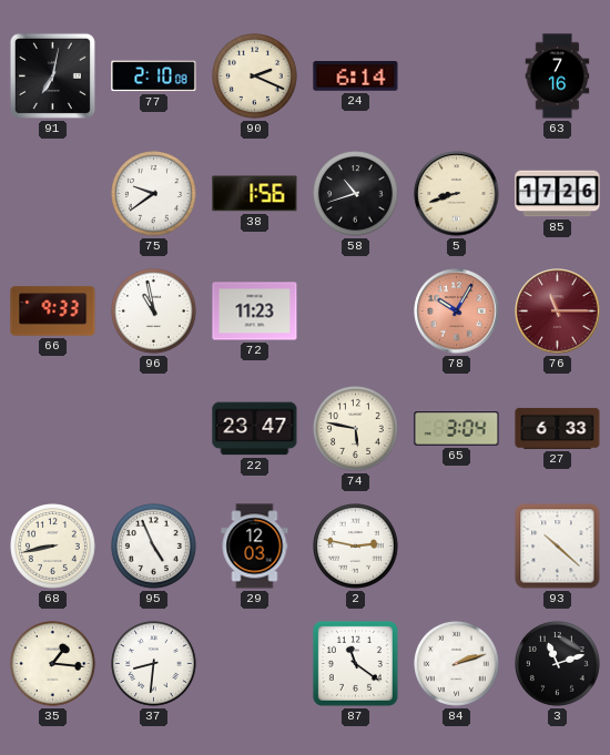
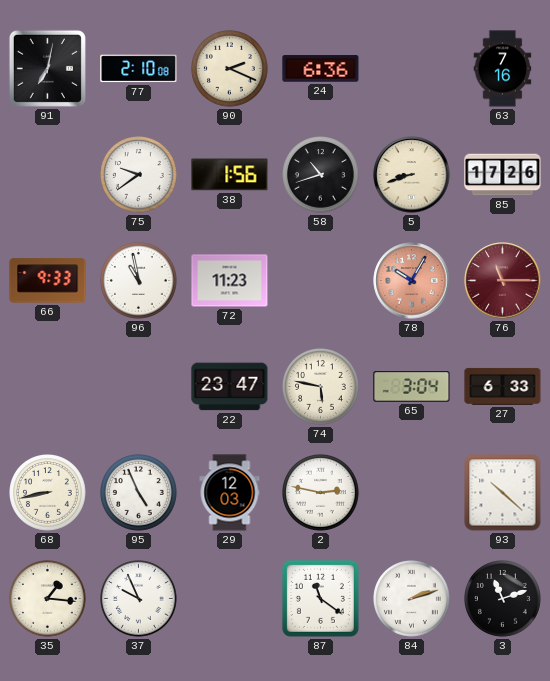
24: 6:14 -> 6:36 (321, 69)
37: 8:31 -> 9:56 (139, 599)
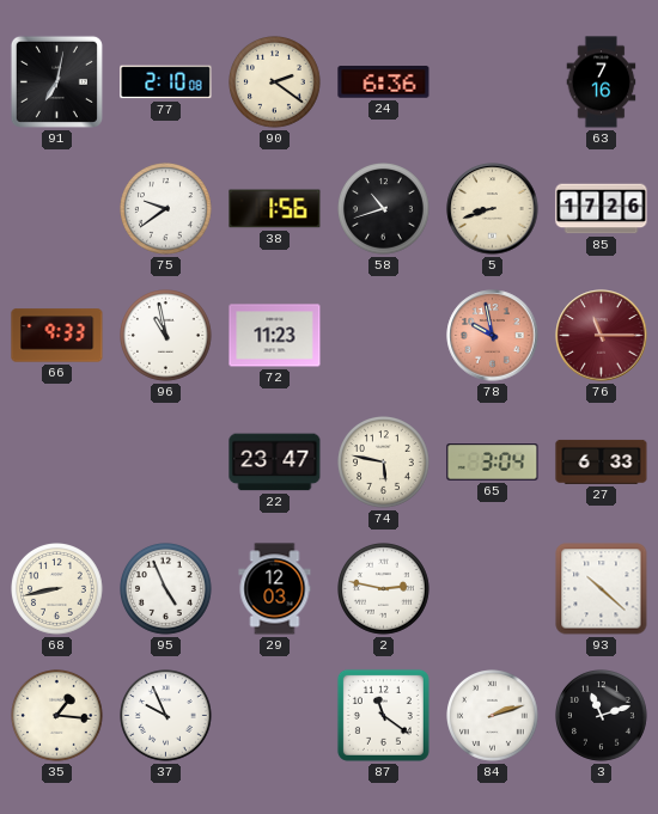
90: 2:19 -> 2:21 (275, 82)
78: 10:05 -> 9:58 (493, 336)
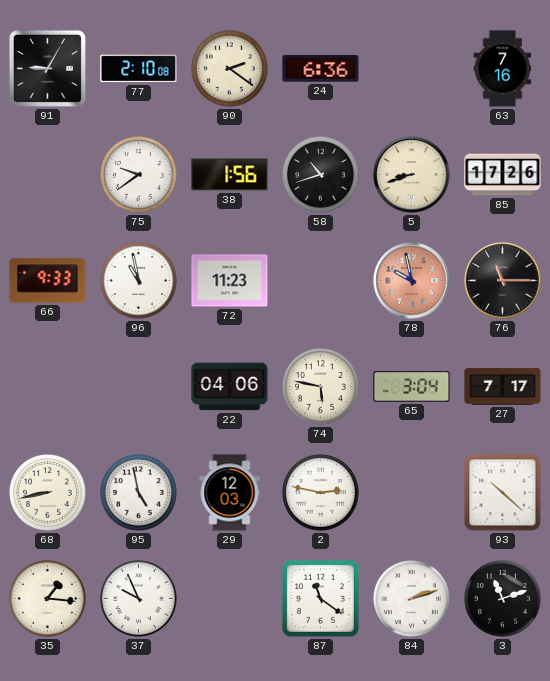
91: 7:02 -> 9:05 (47, 68)
76 dial: burgundy -> black (503, 281)
22: 23:47 -> 04:06 (230, 387)
27: 6:33 -> 7:17 (503, 386)
95: 4:56 -> 4:58 (139, 493)
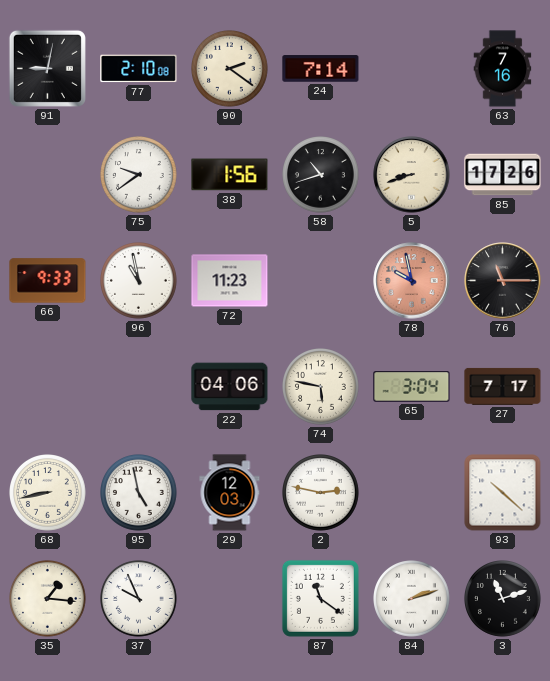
91: 9:05 -> 9:02 (47, 68)
24: 6:36 -> 7:14 (321, 69)
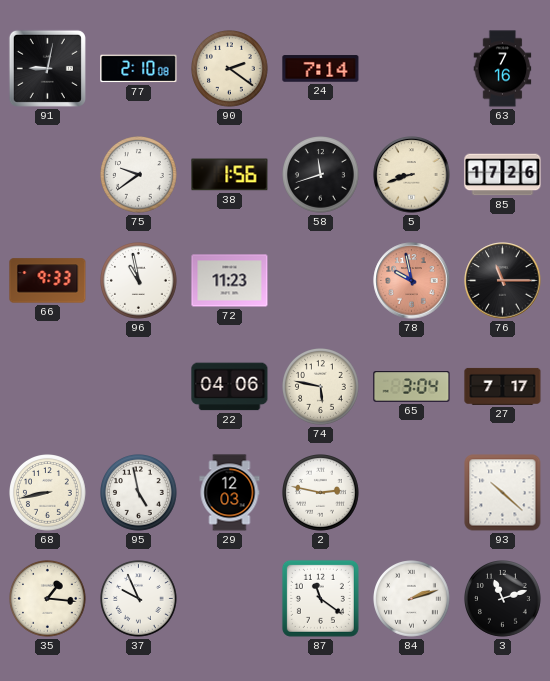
58: 10:42 -> 11:42 (321, 175)
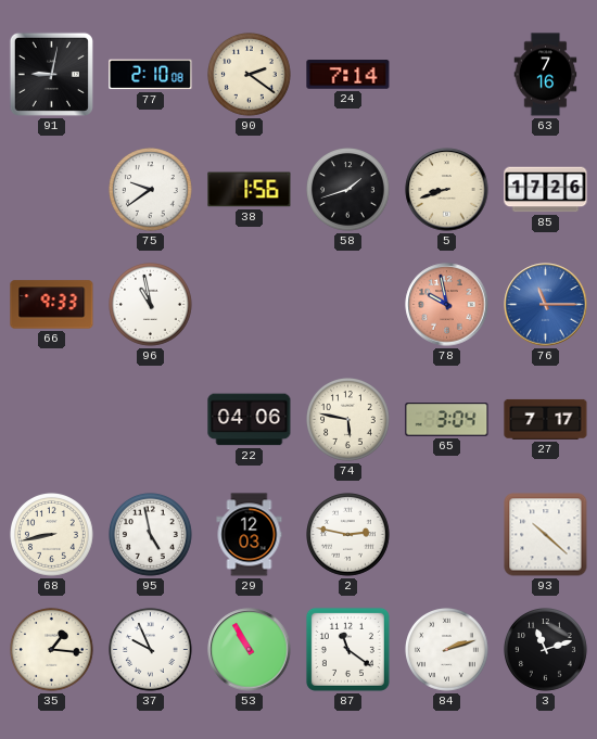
58: 11:42 -> 1:42 (348, 190)
72: 11:23 -> none (230, 281)
76 dial: black -> blue (546, 305)
53: none -> 10:55 (250, 650)
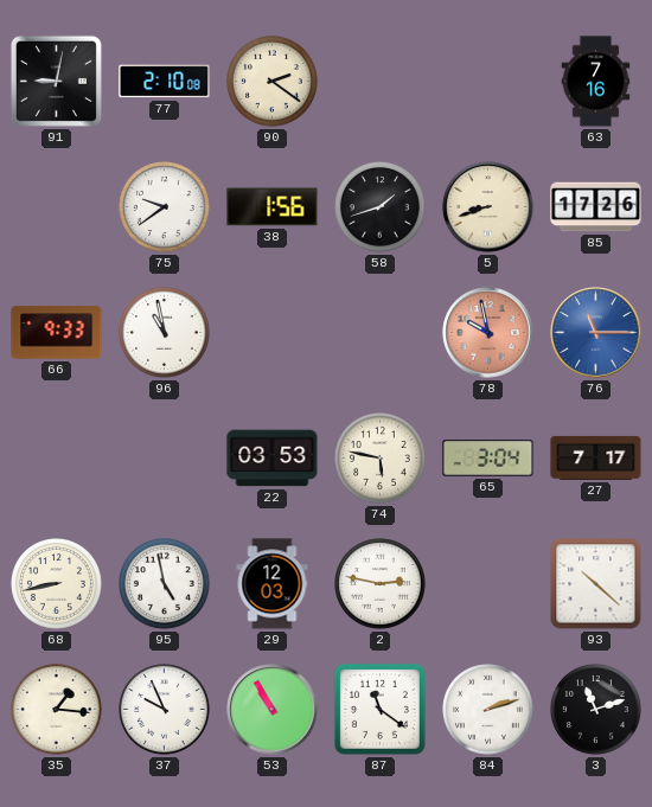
24: 7:14 -> none (348, 75)
22: 04:06 -> 03:53 (273, 459)
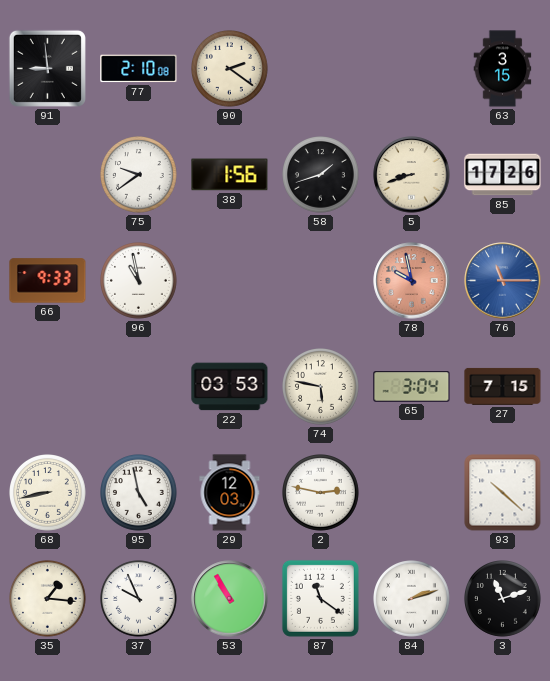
91: 9:02 -> 8:59 (47, 68)
63: 7:16 -> 3:15 (503, 69)
27: 7:17 -> 7:15 (503, 386)
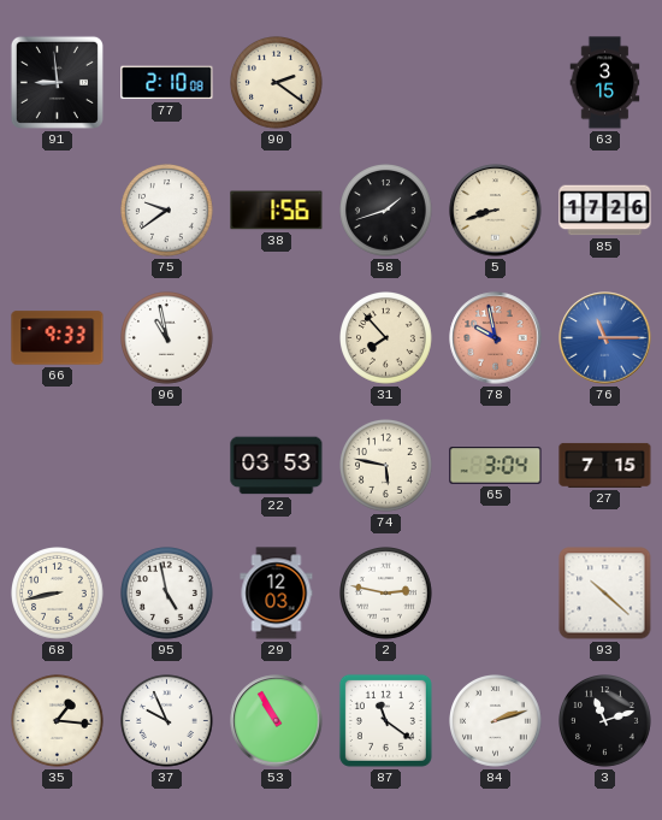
31: none -> 7:53 (386, 338)
